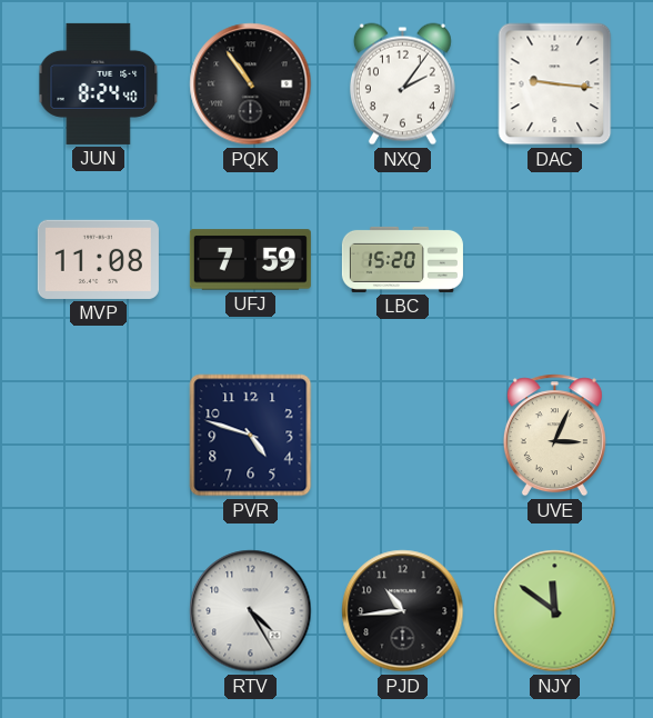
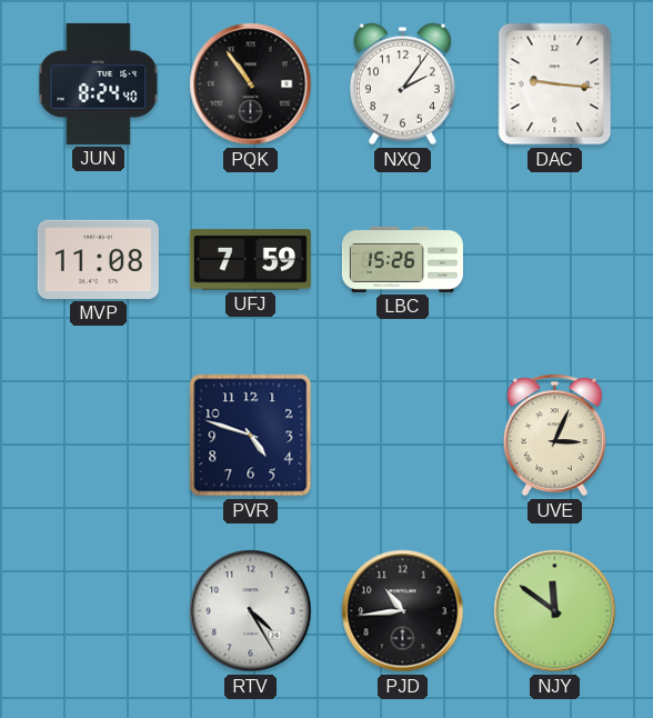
LBC: 15:20 -> 15:26 (402, 259)
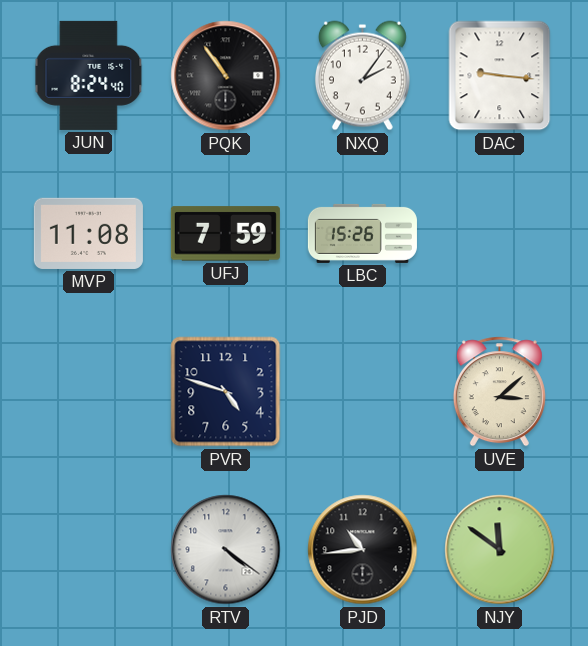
UVE: 3:04 -> 3:08 (499, 392)
RTV: 4:25 -> 4:21 (226, 550)
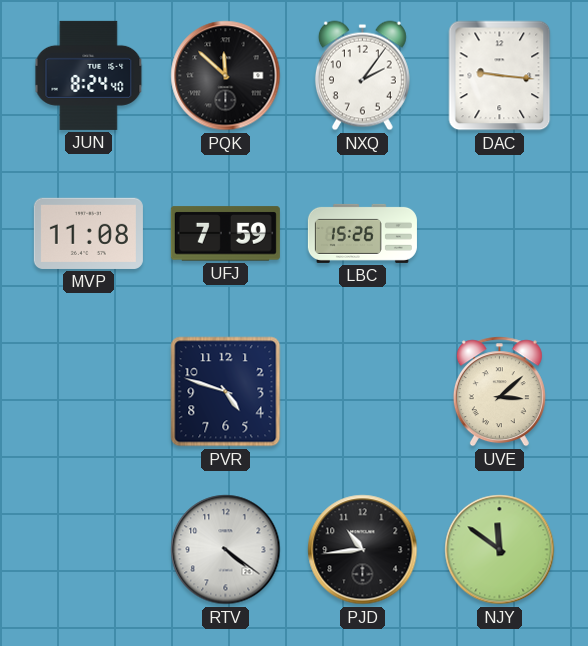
PQK: 10:54 -> 11:52 (226, 76)
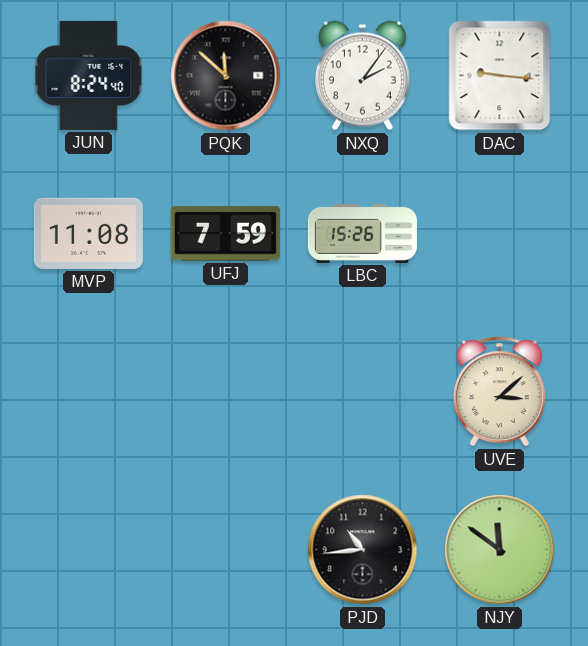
PVR: 4:48 -> none (226, 392)
RTV: 4:21 -> none (226, 550)
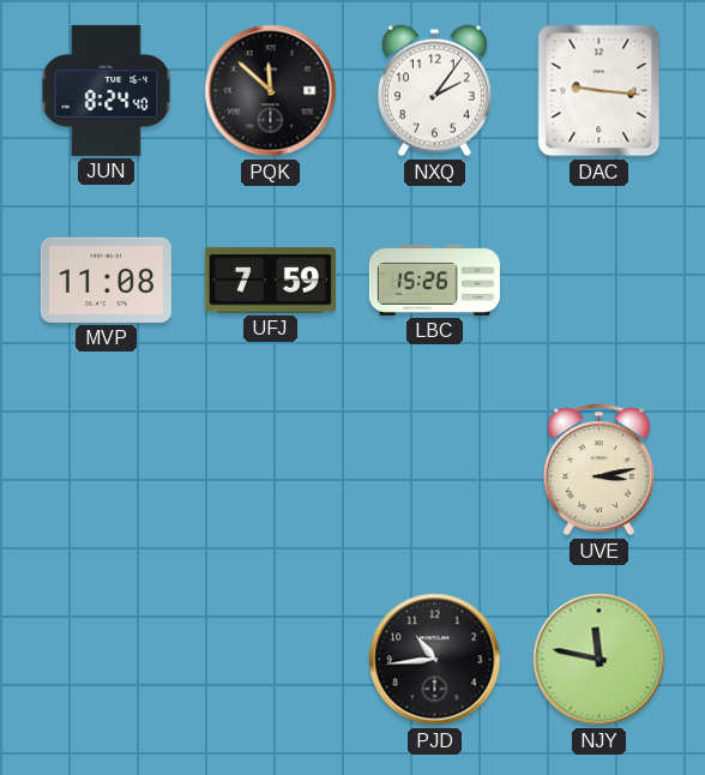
UVE: 3:08 -> 3:13 (598, 470)
NJY: 11:51 -> 11:47 (599, 660)
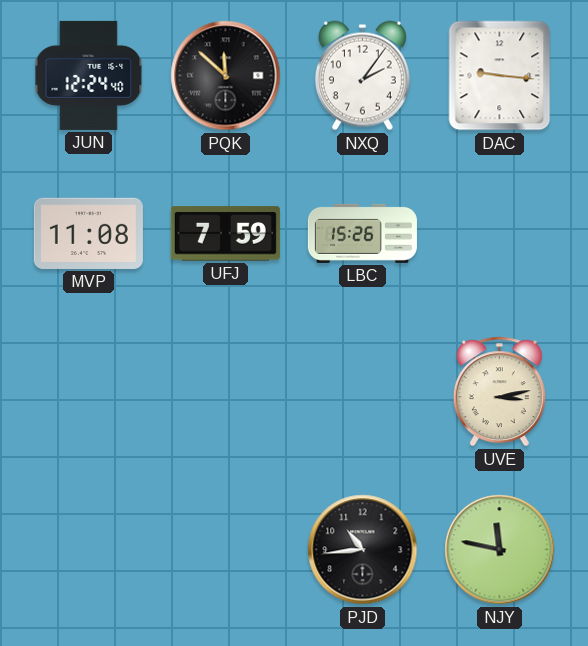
JUN: 8:24 -> 12:24 (89, 75)
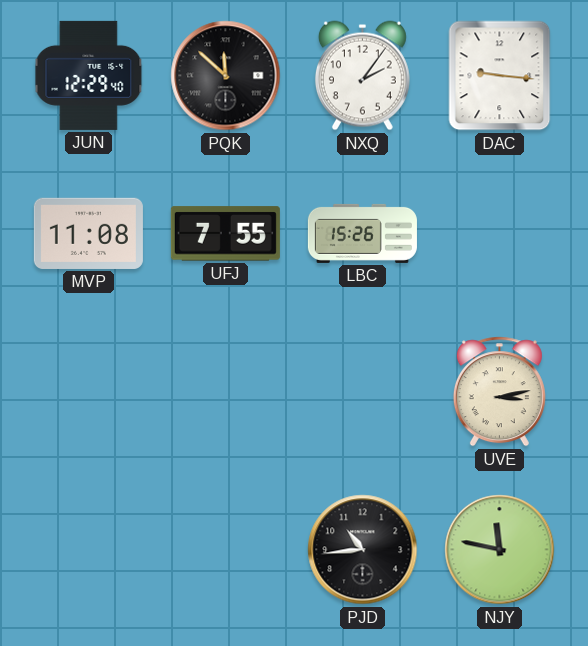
JUN: 12:24 -> 12:29 (89, 75)
UFJ: 7:59 -> 7:55 (225, 234)
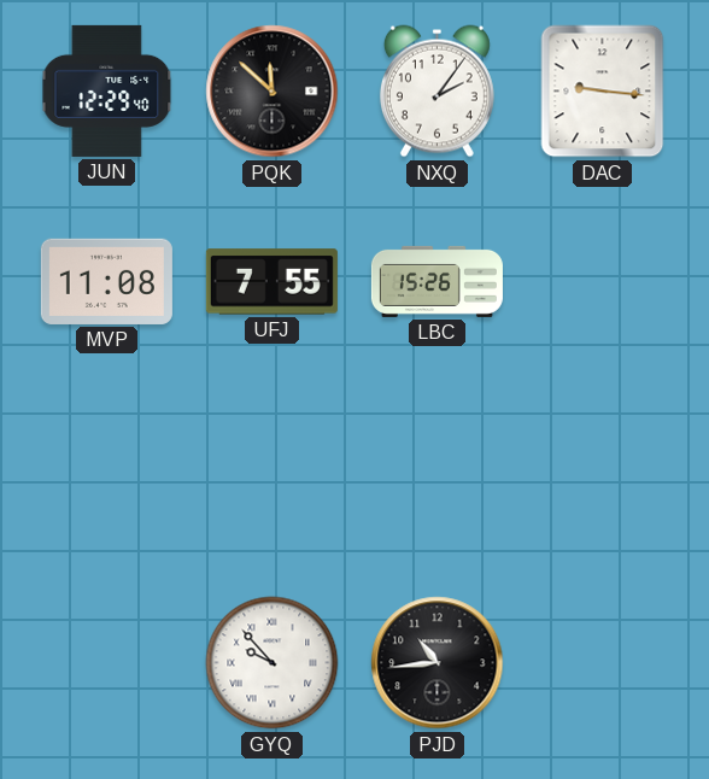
UVE: 3:13 -> none (499, 392)
GYQ: none -> 9:53 (273, 663)
NJY: 11:47 -> none (500, 550)
